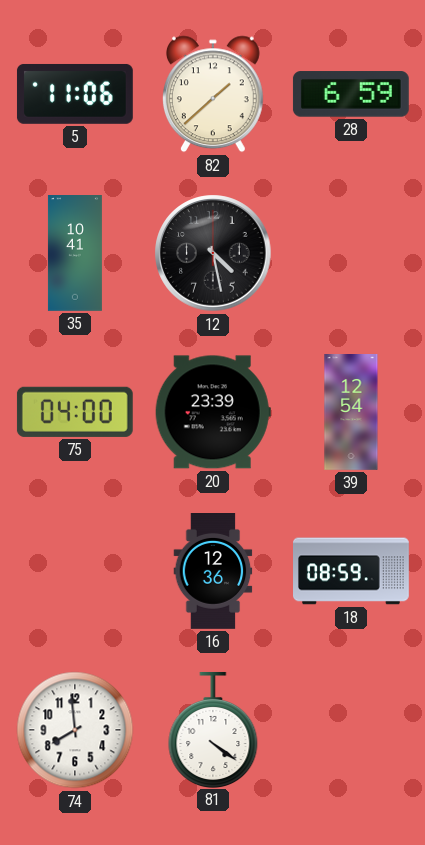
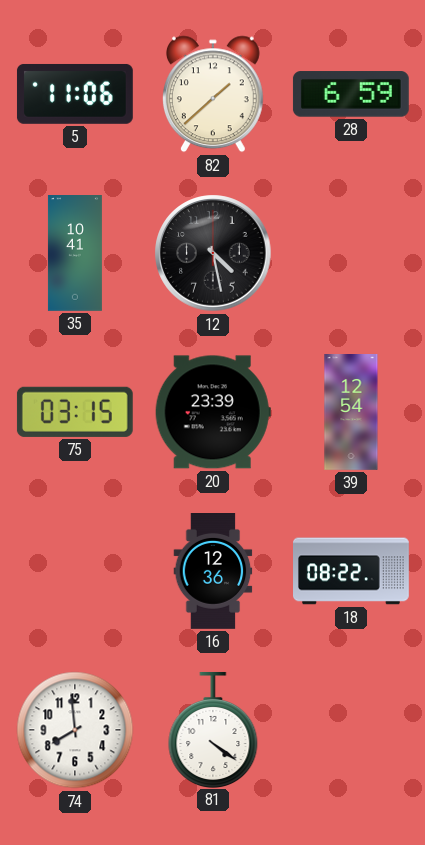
75: 04:00 -> 03:15 (75, 412)
18: 08:59 -> 08:22 (352, 571)
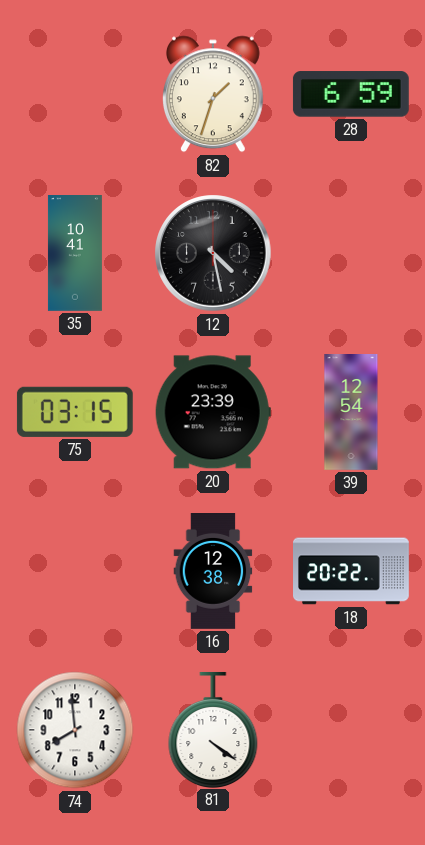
5: 11:06 -> none (75, 94)
82: 1:38 -> 1:33 (213, 94)
16: 12:36 -> 12:38 (213, 572)
18: 08:22 -> 20:22 (352, 571)
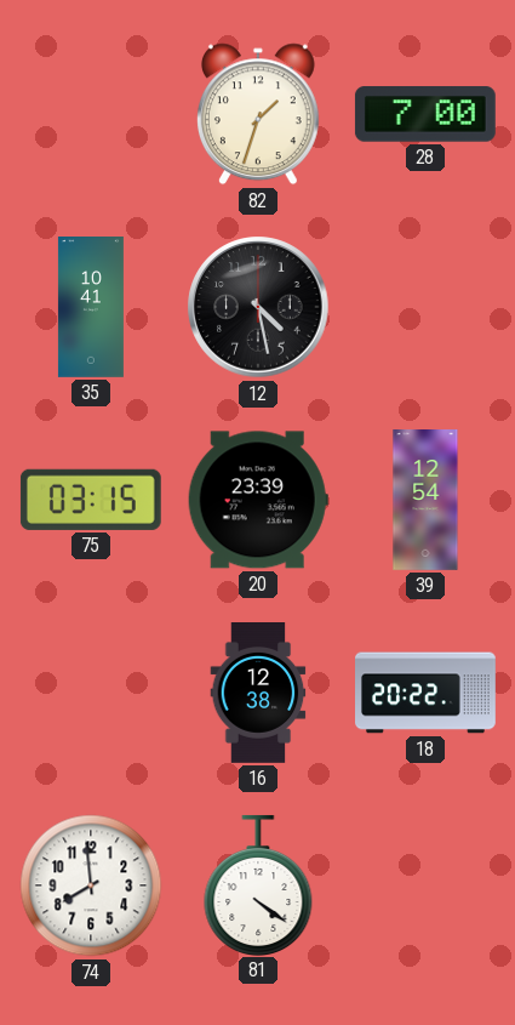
28: 6:59 -> 7:00 (425, 114)
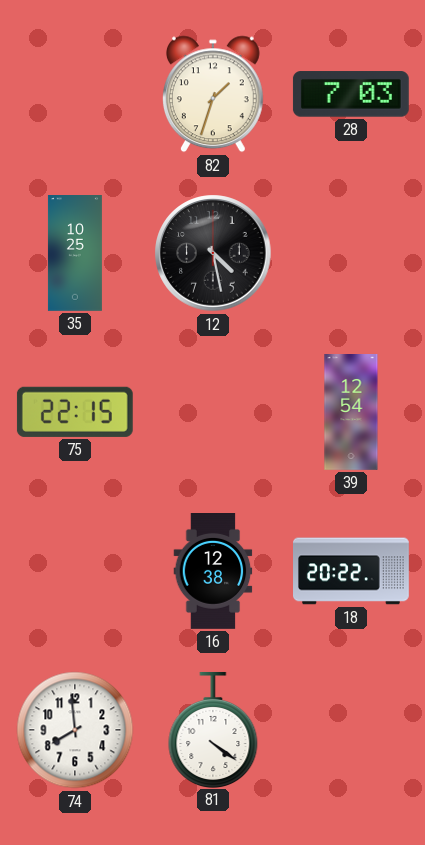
28: 7:00 -> 7:03 (351, 94)
35: 10:41 -> 10:25 (75, 254)
75: 03:15 -> 22:15 (75, 412)
20: 23:39 -> none (258, 500)
